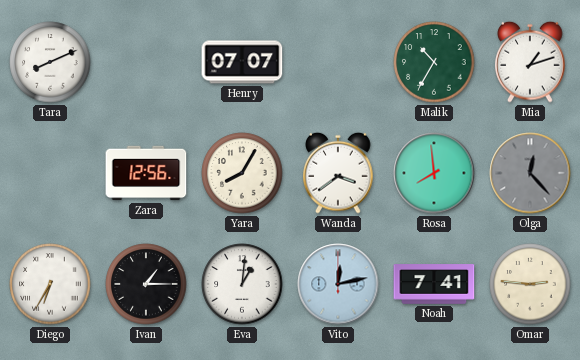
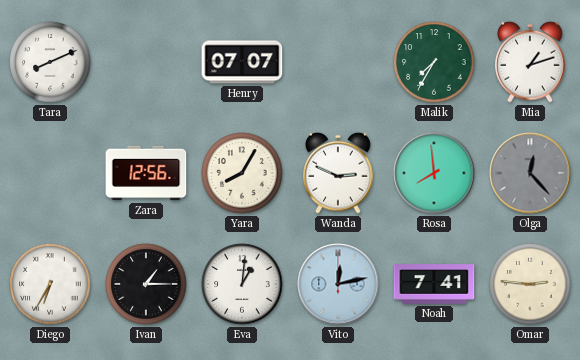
Malik: 10:35 -> 7:35 (434, 62)
Wanda: 3:39 -> 2:49 (338, 173)
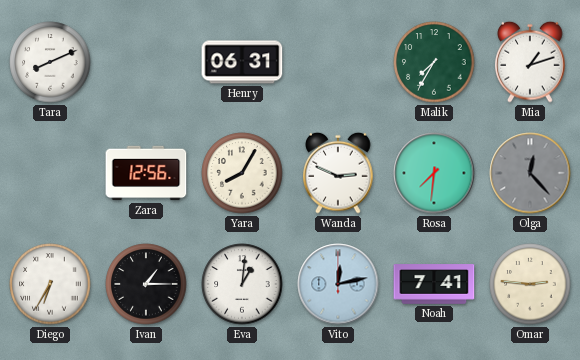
Henry: 07:07 -> 06:31 (242, 62)
Rosa: 7:59 -> 7:31 (434, 173)
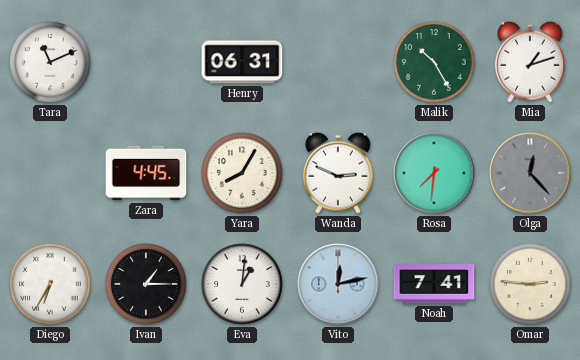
Tara: 8:11 -> 11:11 (50, 62)
Malik: 7:35 -> 10:25 (434, 62)
Zara: 12:56 -> 4:45 (146, 173)
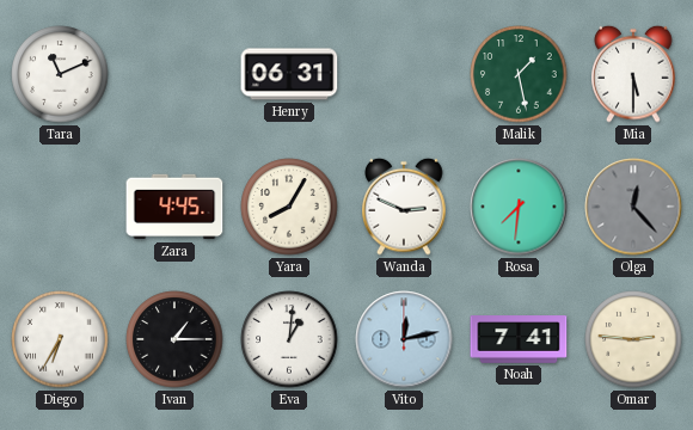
Malik: 10:25 -> 1:28 (519, 74)
Mia: 1:12 -> 5:30 (633, 74)
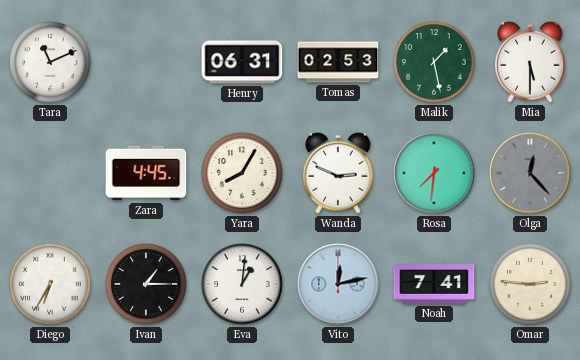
Tomas: none -> 02:53 (338, 62)
